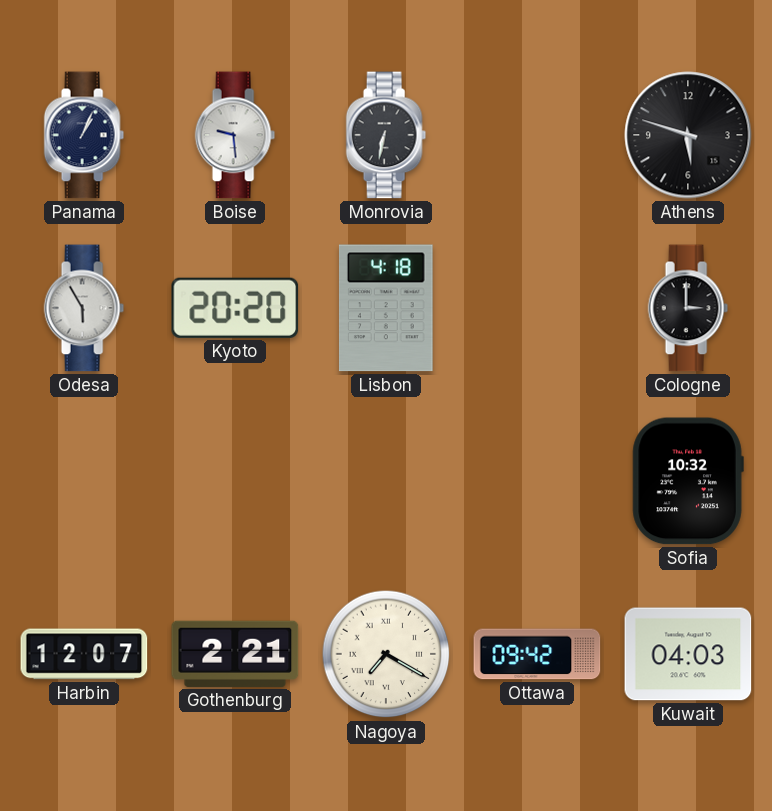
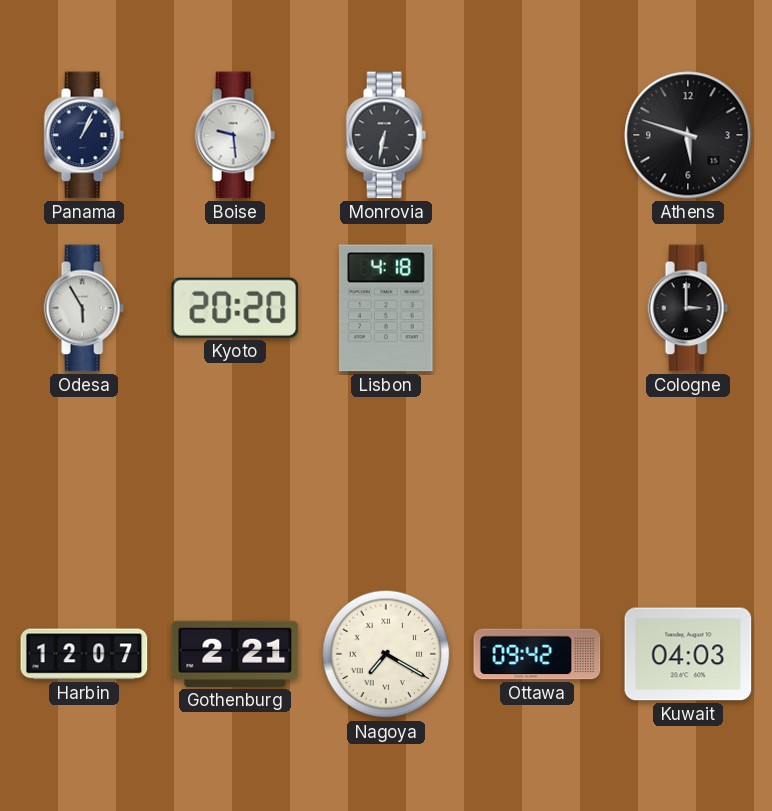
Sofia: 10:32 -> none (688, 481)
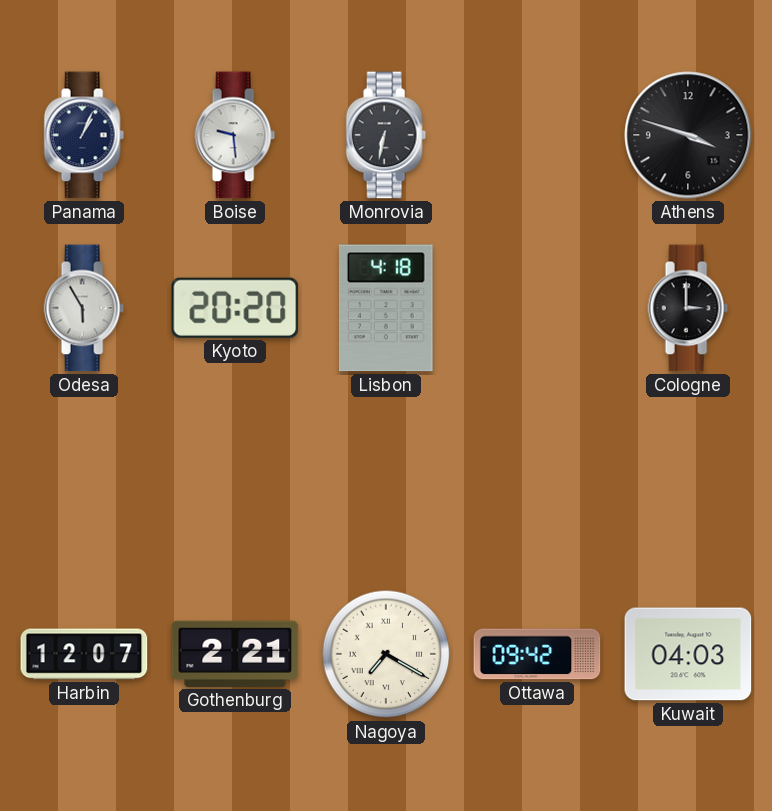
Athens: 5:48 -> 3:48 (688, 135)
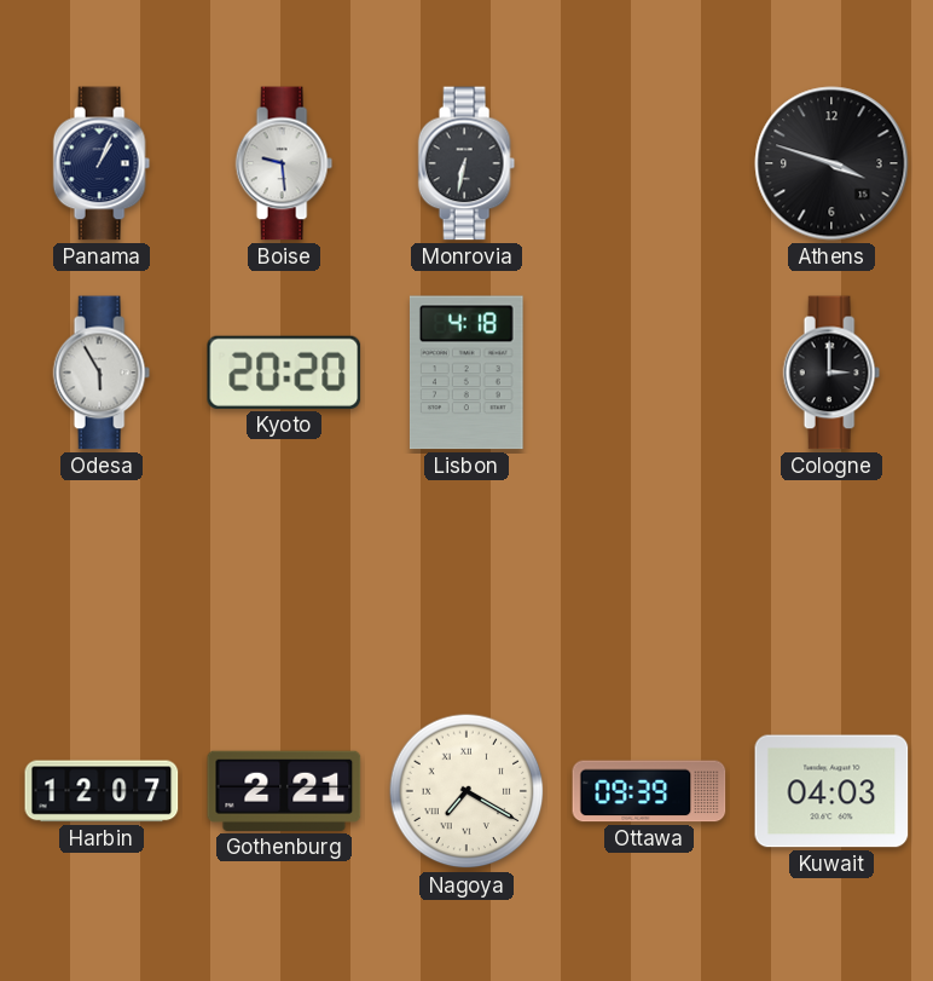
Ottawa: 09:42 -> 09:39 (649, 791)
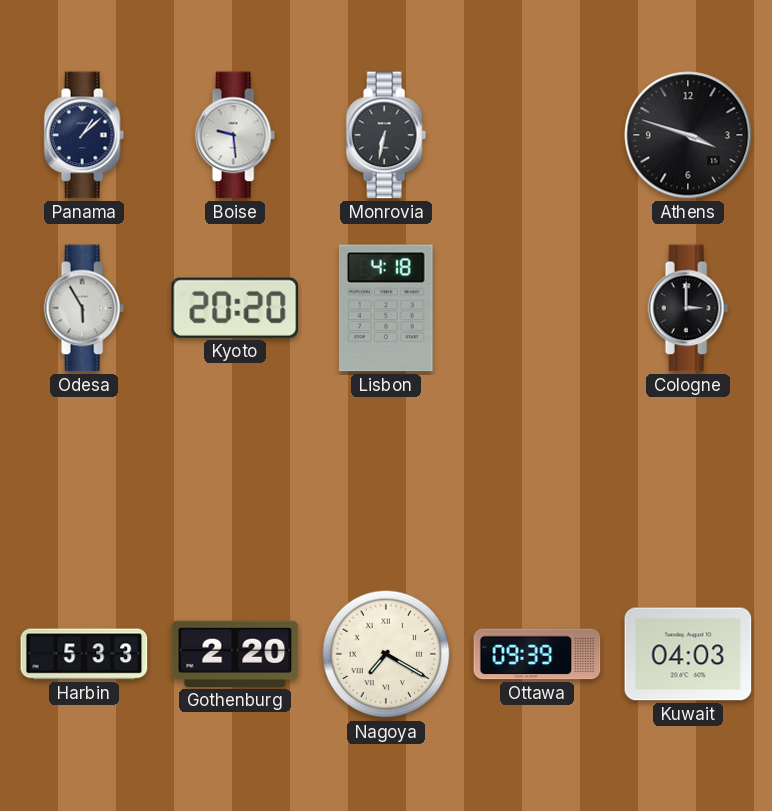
Panama: 1:04 -> 1:08 (84, 135)
Harbin: 12:07 -> 5:33 (84, 654)
Gothenburg: 2:21 -> 2:20 (235, 654)
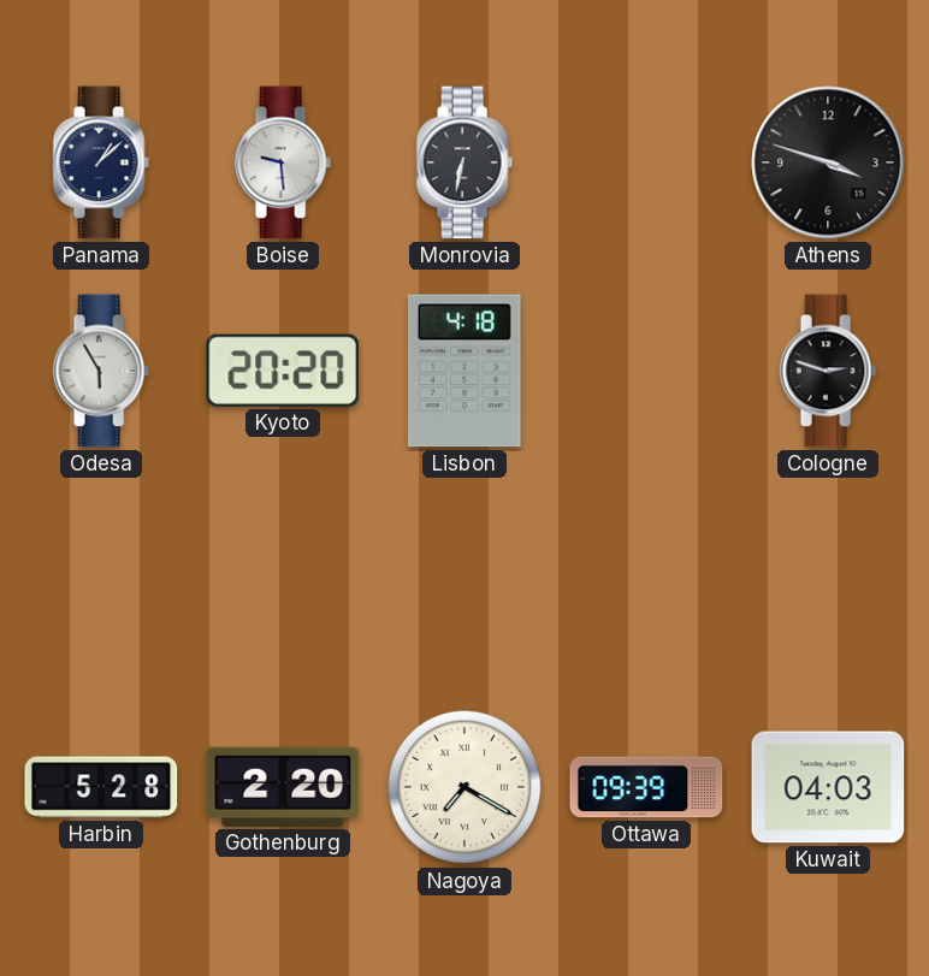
Cologne: 3:00 -> 2:48 (828, 371)
Harbin: 5:33 -> 5:28 (101, 787)
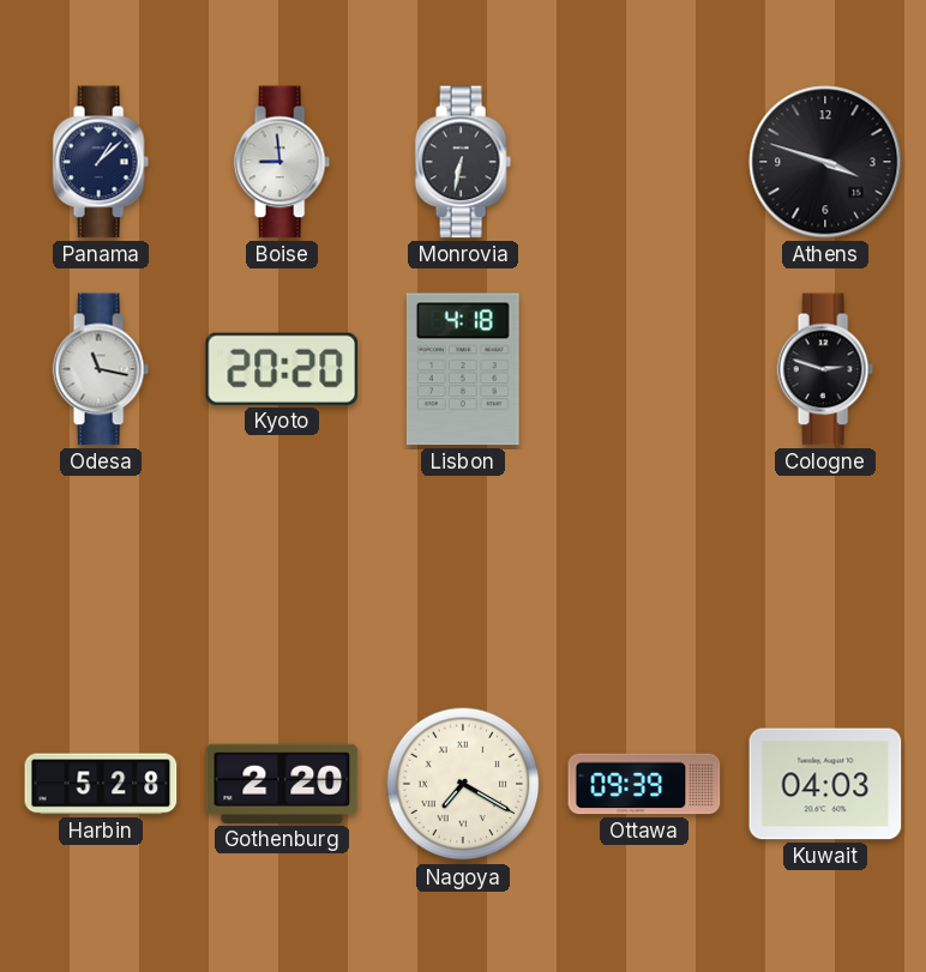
Boise: 9:29 -> 8:59 (282, 162)
Odesa: 5:55 -> 11:17 (101, 369)
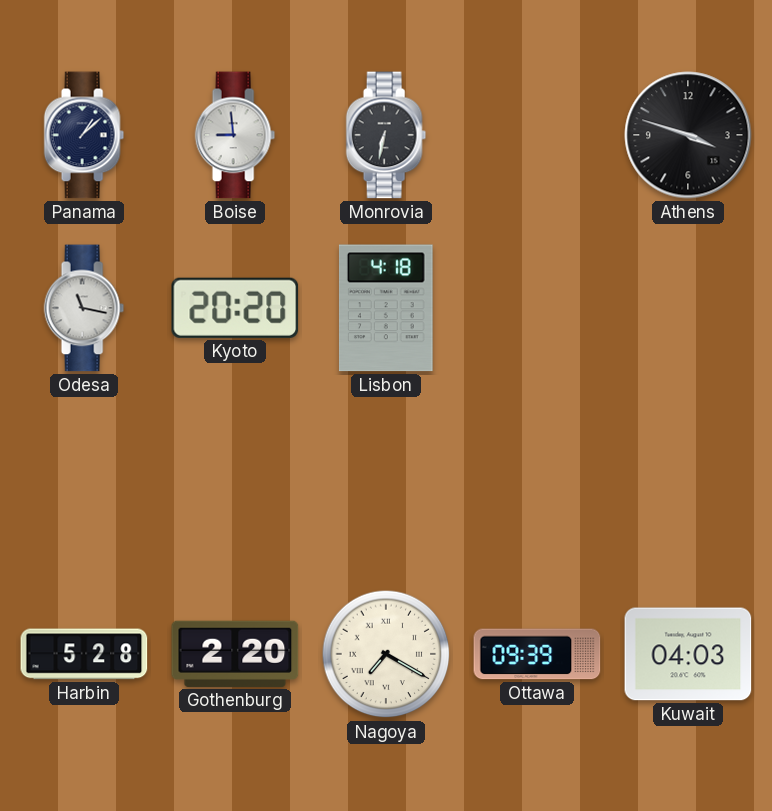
Cologne: 2:48 -> none (825, 369)
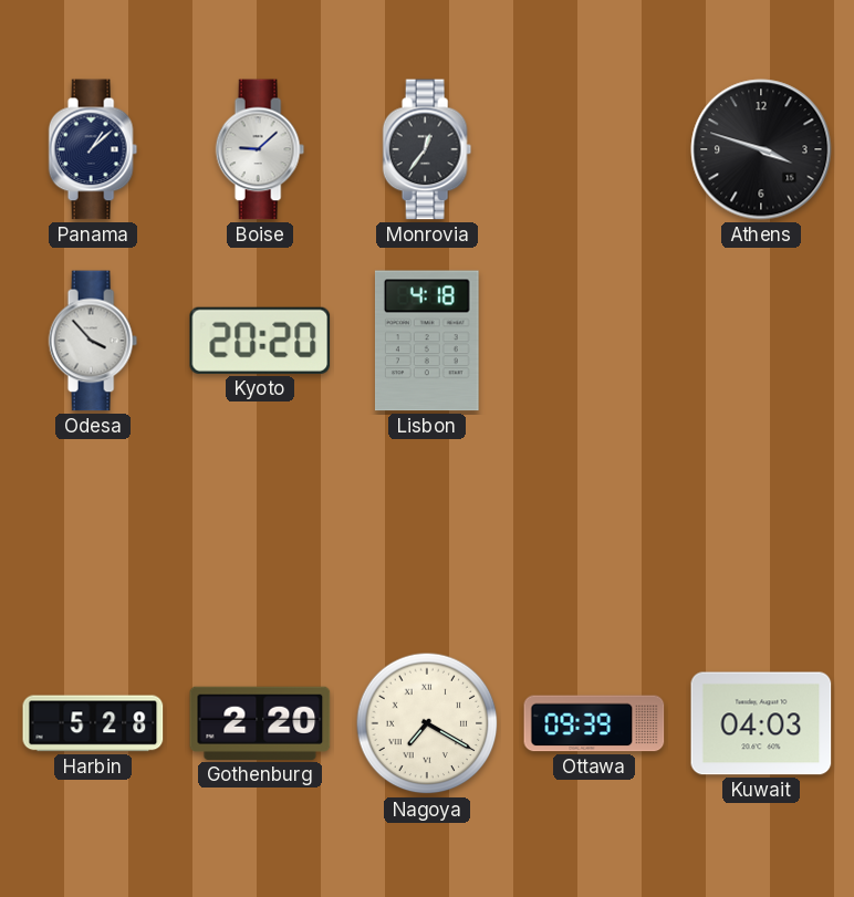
Boise: 8:59 -> 9:08 (260, 149)
Monrovia: 6:32 -> 12:36 (427, 149)
Odesa: 11:17 -> 3:53 (93, 341)
